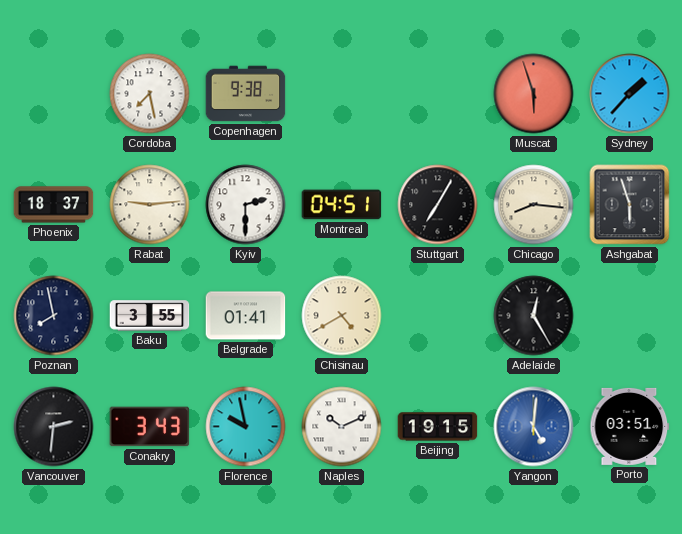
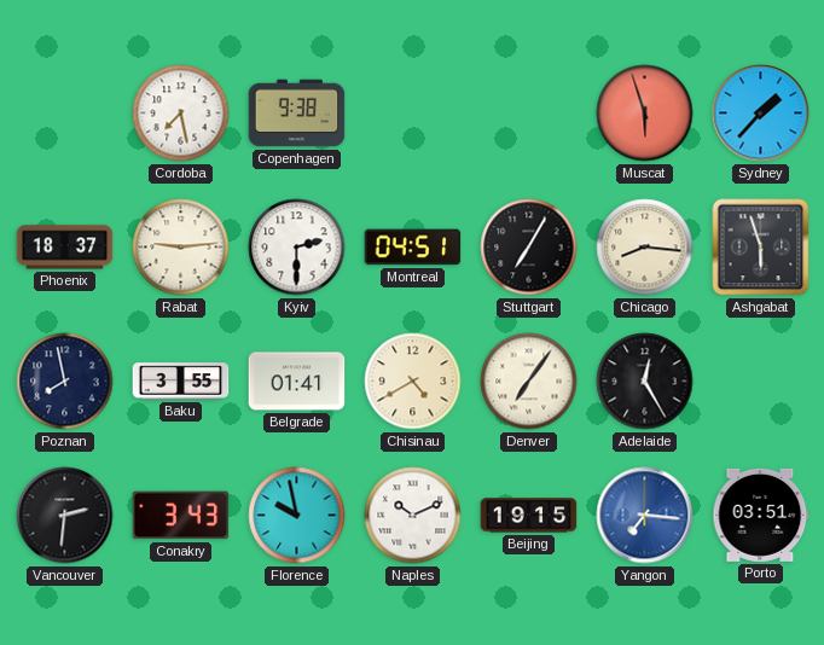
Denver: none -> 7:06 (529, 382)
Yangon: 5:01 -> 7:16 (645, 516)
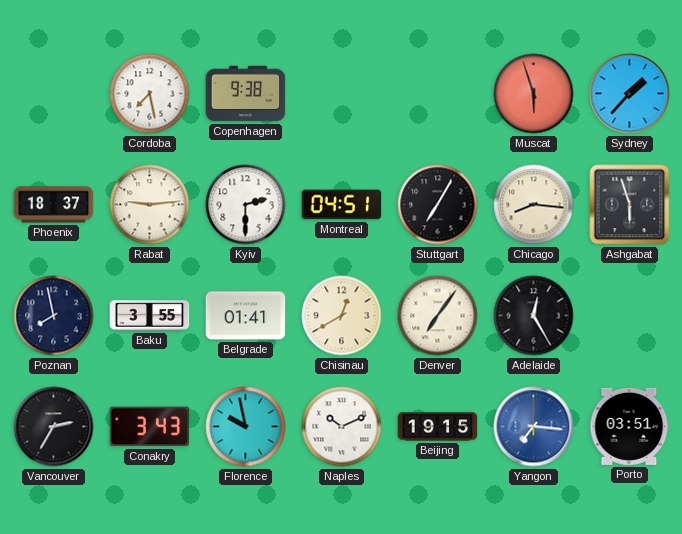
Chisinau: 4:40 -> 12:40 (342, 316)
Vancouver: 2:31 -> 2:35 (54, 427)
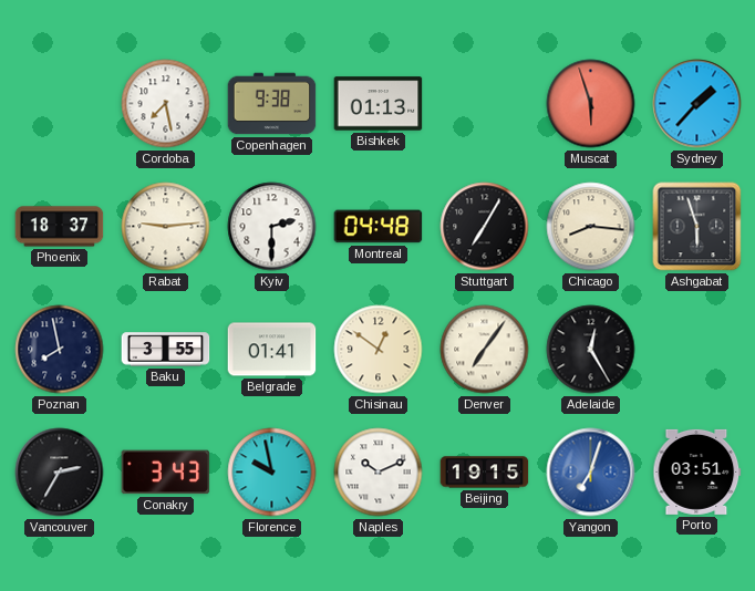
Bishkek: none -> 01:13 (379, 104)
Montreal: 04:51 -> 04:48 (379, 227)
Chisinau: 12:40 -> 12:51 (379, 350)
Yangon: 7:16 -> 7:03 (591, 473)
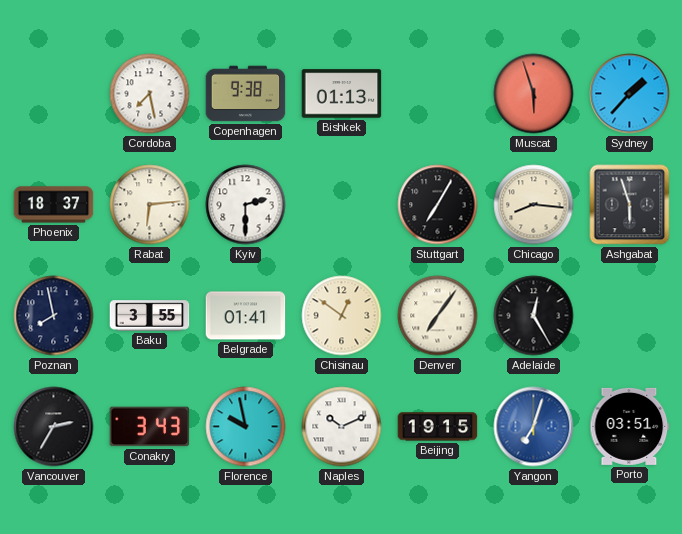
Rabat: 9:14 -> 6:14 (150, 205)
Montreal: 04:48 -> none (379, 227)
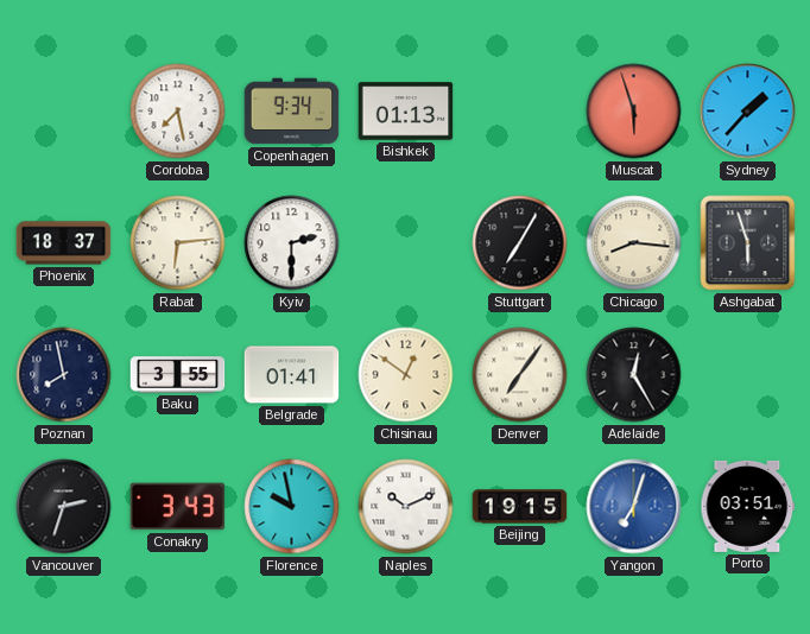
Copenhagen: 9:38 -> 9:34 (292, 112)
Vancouver: 2:35 -> 2:33 (64, 507)
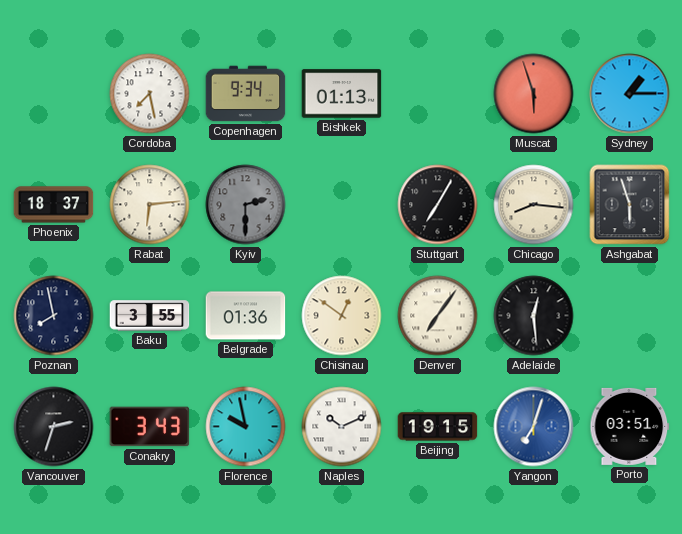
Sydney: 1:37 -> 1:15 (630, 94)
Kyiv dial: white -> grey (246, 205)
Belgrade: 01:41 -> 01:36 (246, 316)
Adelaide: 12:25 -> 12:29 (534, 316)
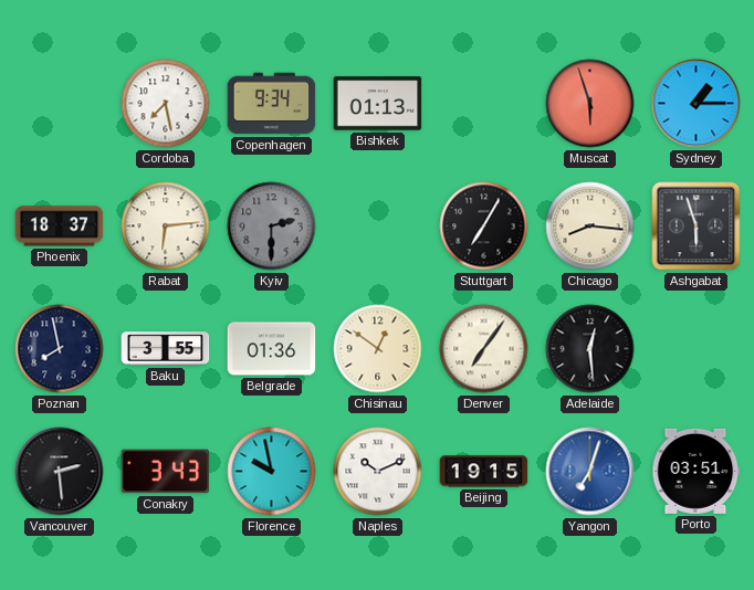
Vancouver: 2:33 -> 2:29 (60, 472)
